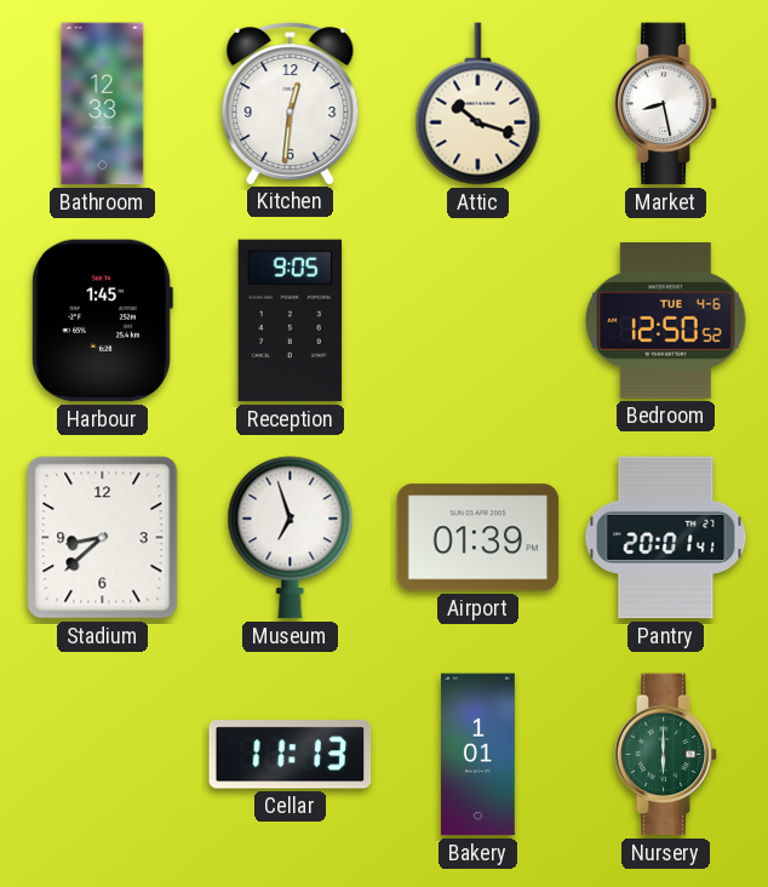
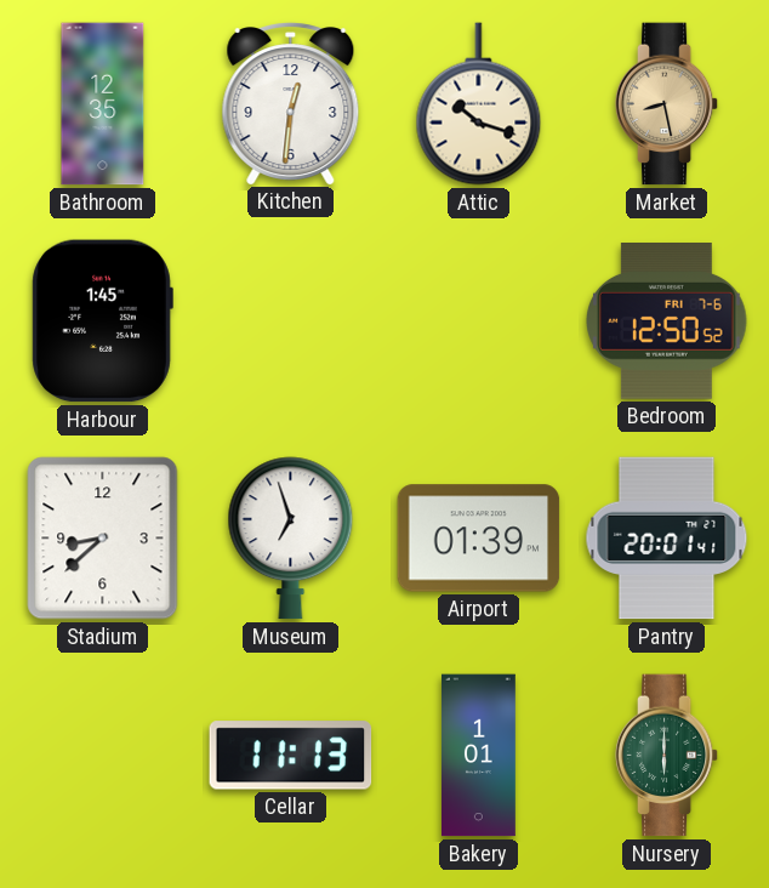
Bathroom: 12:33 -> 12:35 (103, 104)
Market dial: white -> champagne (667, 104)
Reception: 9:05 -> none (291, 321)
Bedroom date: TUE 4-6 -> FRI 7-6 (667, 321)
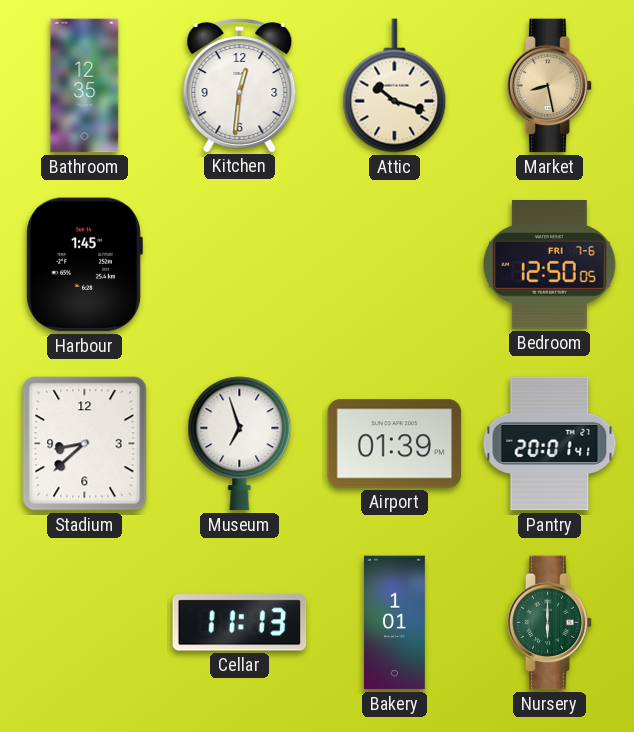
Bedroom: 12:50:52 -> 12:50:05 (550, 265)
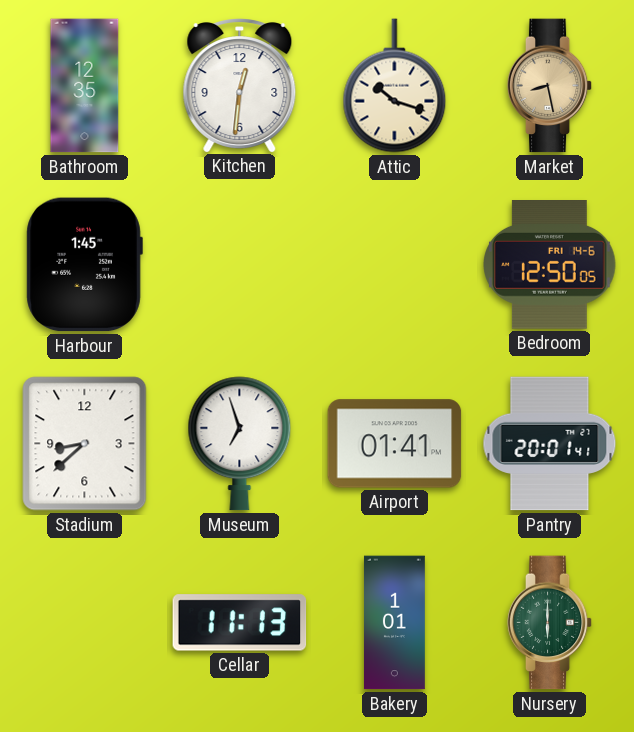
Bedroom date: FRI 7-6 -> FRI 14-6 (550, 265)
Airport: 01:39 -> 01:41 (395, 444)
